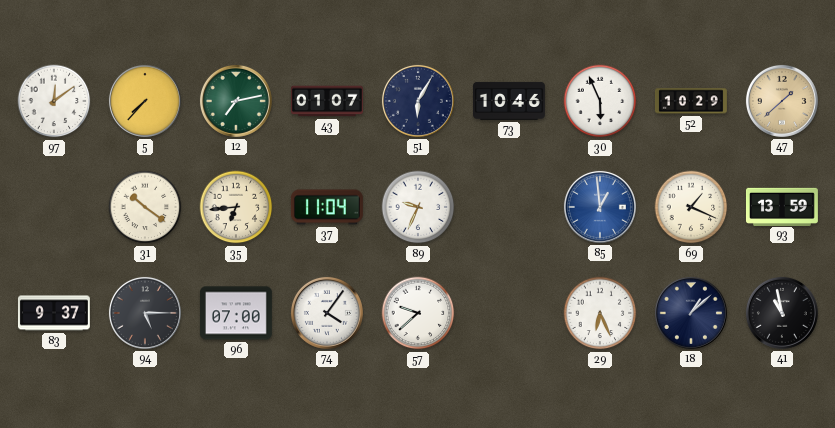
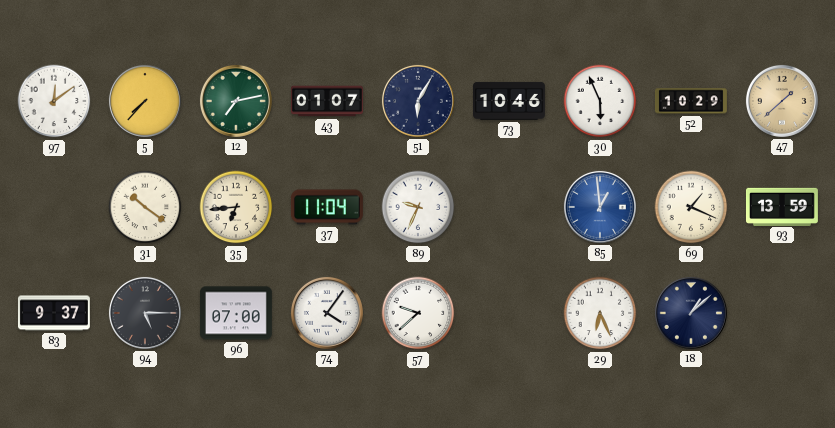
41: 10:58 -> none (782, 313)
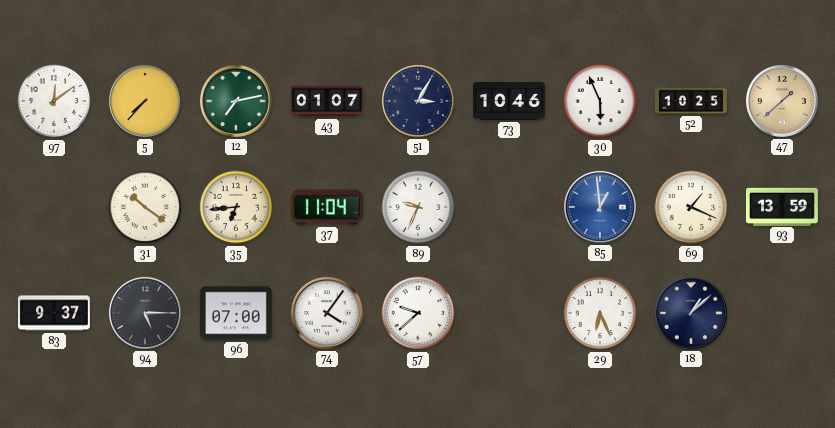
51: 6:05 -> 3:05 (418, 101)
52: 10:29 -> 10:25 (691, 101)
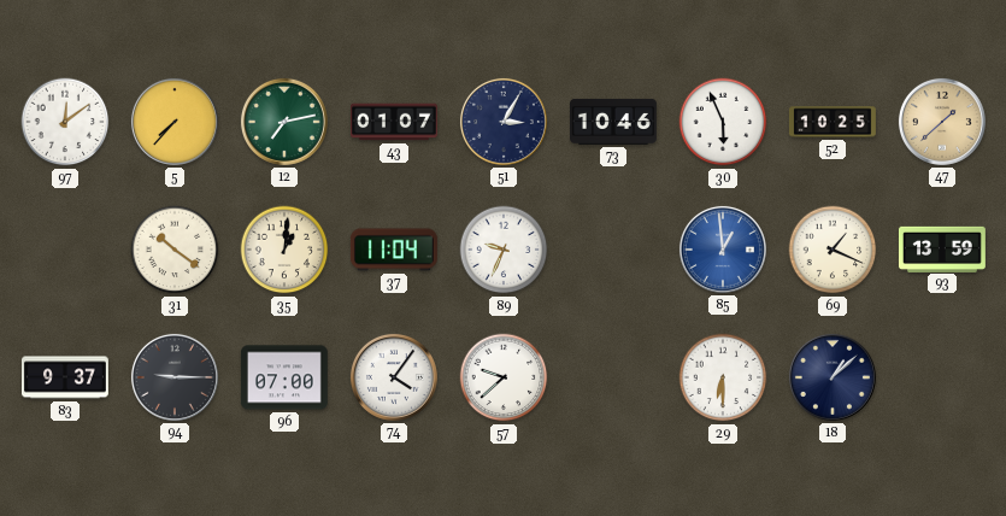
35: 6:44 -> 1:01 (284, 250)
94: 5:15 -> 9:15 (175, 377)
29: 6:26 -> 6:30 (723, 377)
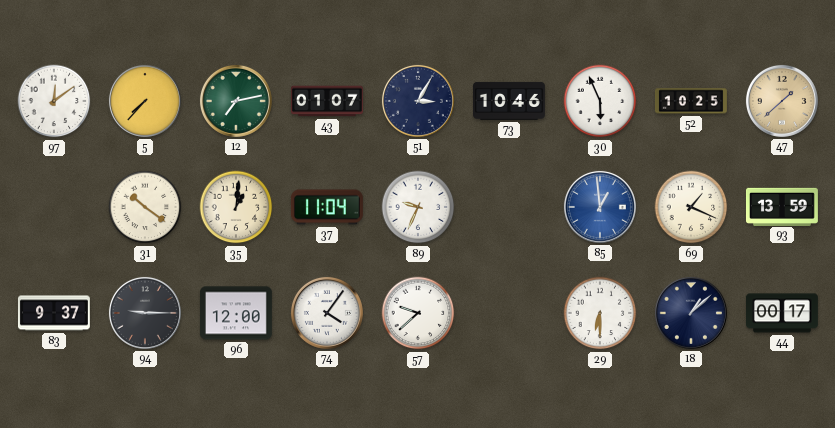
96: 07:00 -> 12:00 (236, 313)
44: none -> 00:17 (783, 313)
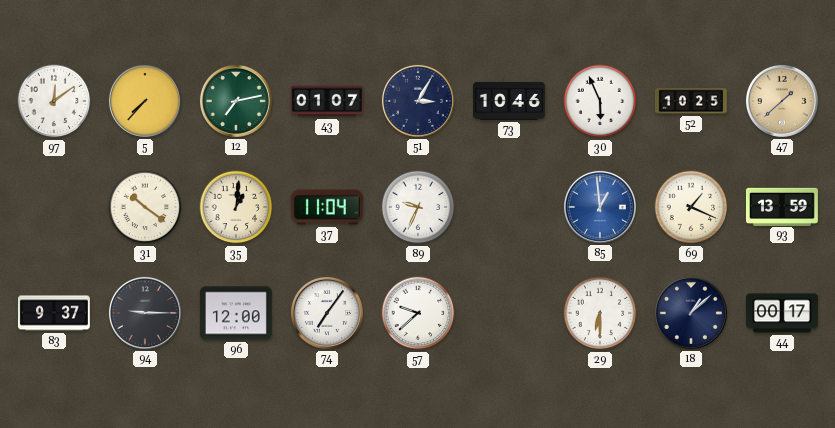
74: 4:06 -> 7:06 (327, 313)
